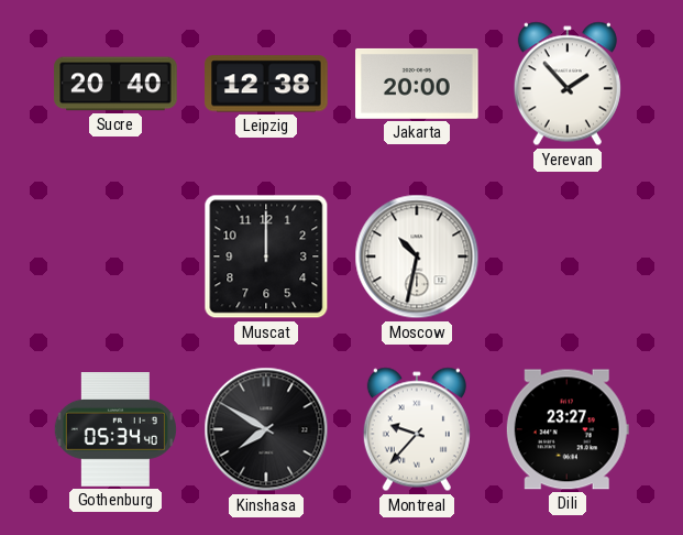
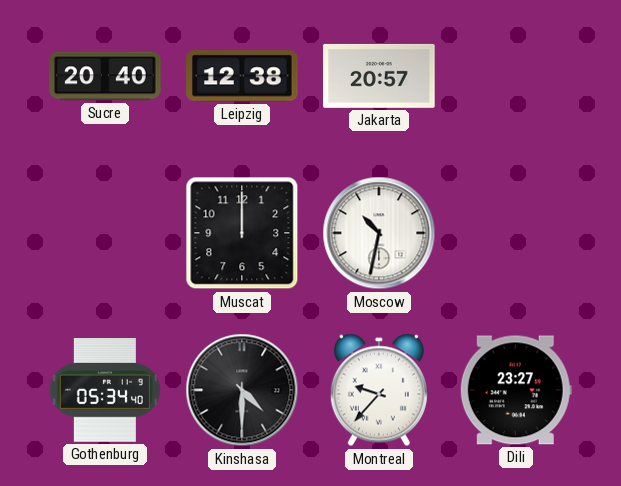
Jakarta: 20:00 -> 20:57 (379, 76)
Yerevan: 1:53 -> none (568, 84)
Kinshasa: 7:50 -> 4:30 (242, 390)
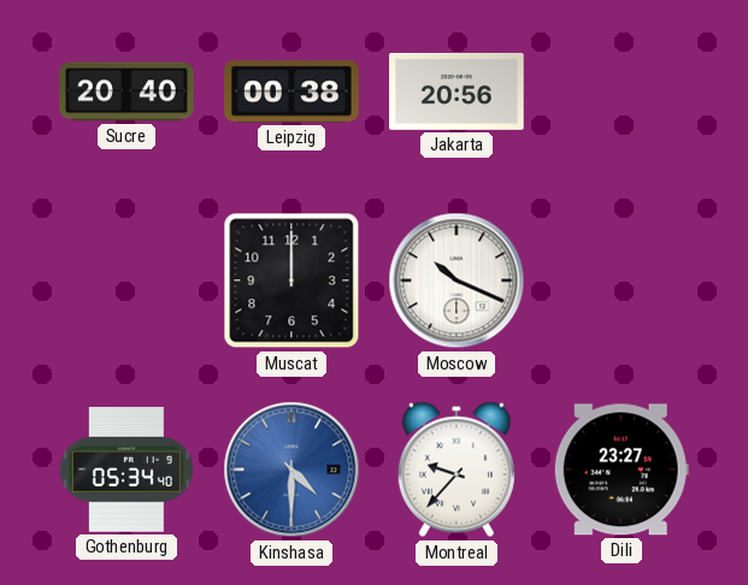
Leipzig: 12:38 -> 00:38 (291, 91)
Jakarta: 20:57 -> 20:56 (457, 91)
Moscow: 10:32 -> 10:19 (457, 280)
Kinshasa dial: black -> blue (291, 469)
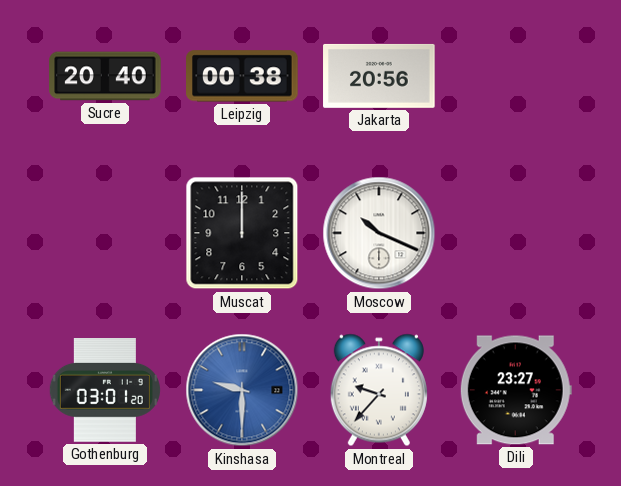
Gothenburg: 05:34 -> 03:01 (105, 390)
Kinshasa: 4:30 -> 9:30 (242, 390)
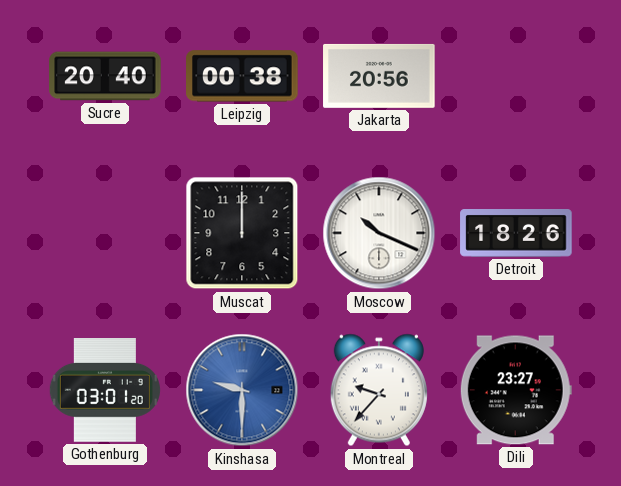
Detroit: none -> 18:26 (516, 234)
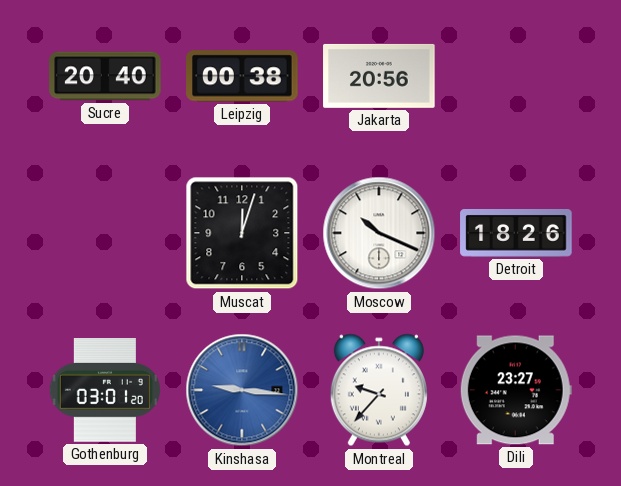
Muscat: 12:00 -> 12:03 (242, 233)
Kinshasa: 9:30 -> 9:16 (242, 390)
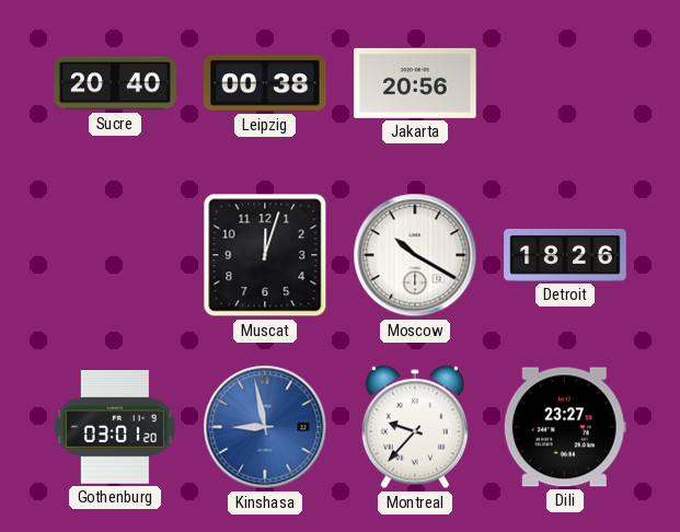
Moscow: 10:19 -> 10:20 (415, 255)
Kinshasa: 9:16 -> 8:58 (265, 427)
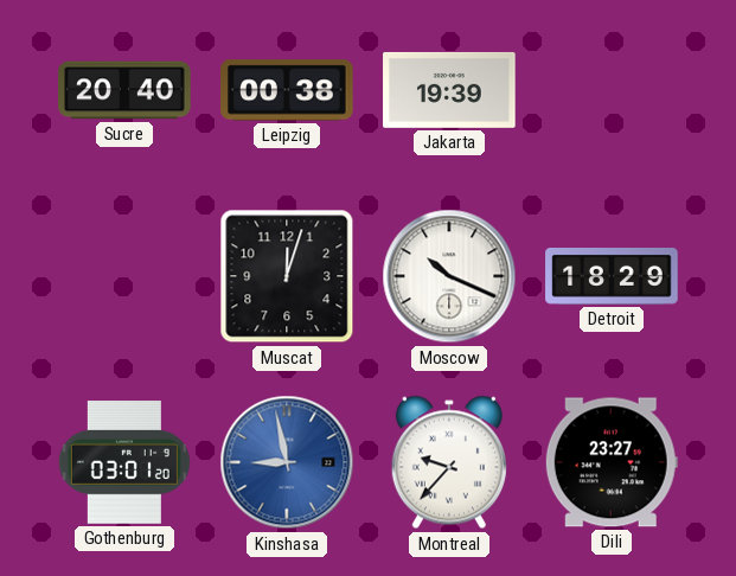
Jakarta: 20:56 -> 19:39 (449, 90)
Moscow: 10:20 -> 10:19 (449, 276)
Detroit: 18:26 -> 18:29 (612, 277)
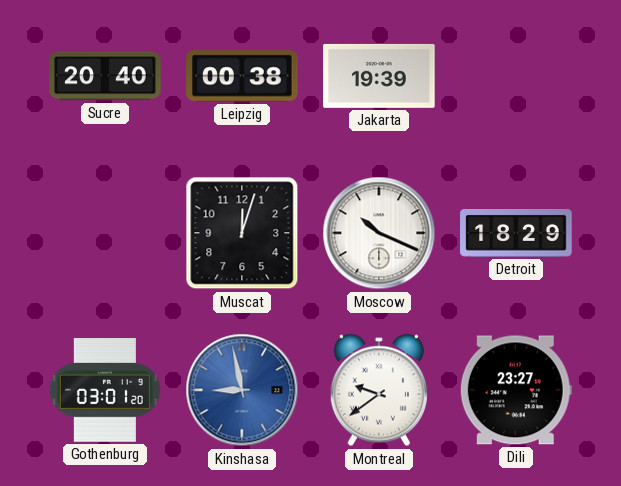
Montreal: 9:37 -> 9:39 (379, 390)
